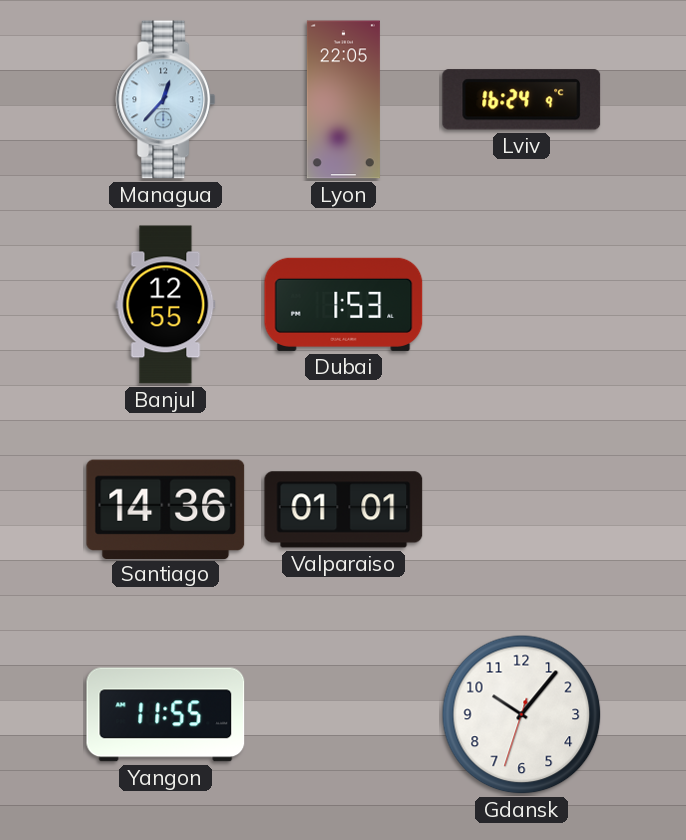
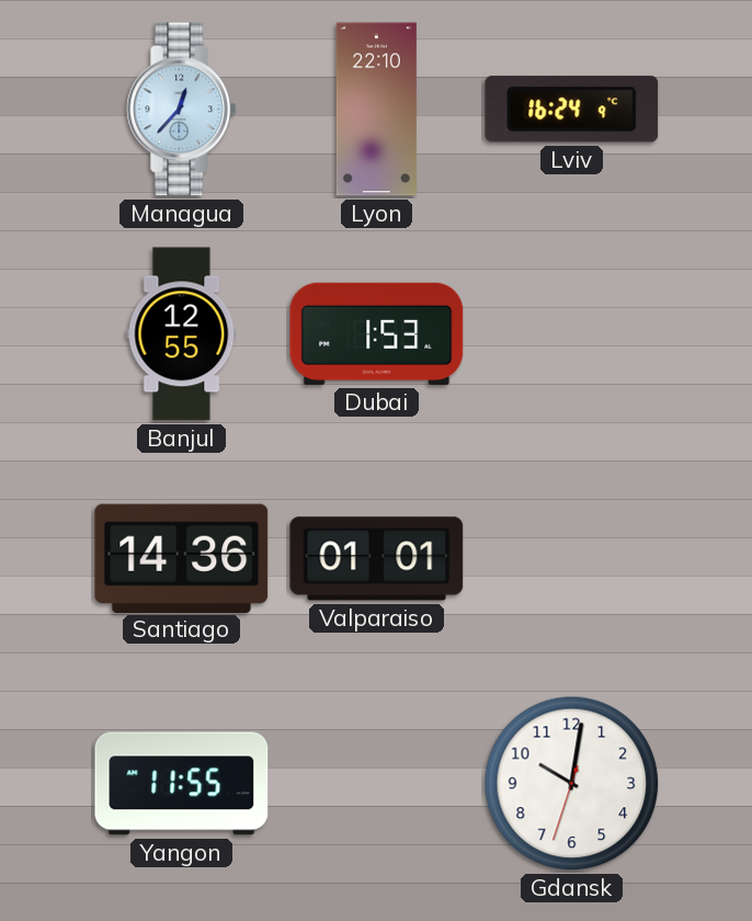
Lyon: 22:05 -> 22:10 (376, 110)
Gdansk: 10:06 -> 10:01 (572, 784)
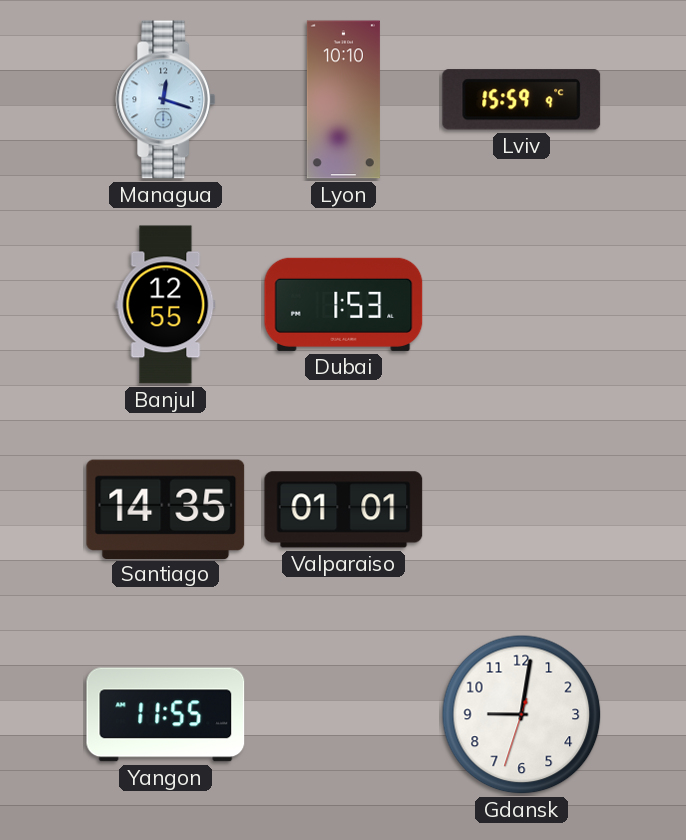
Managua: 12:37 -> 12:18 (166, 100)
Lyon: 22:10 -> 10:10 (343, 100)
Lviv: 16:24 -> 15:59 (522, 100)
Santiago: 14:36 -> 14:35 (166, 509)
Gdansk: 10:01 -> 9:01 (522, 715)
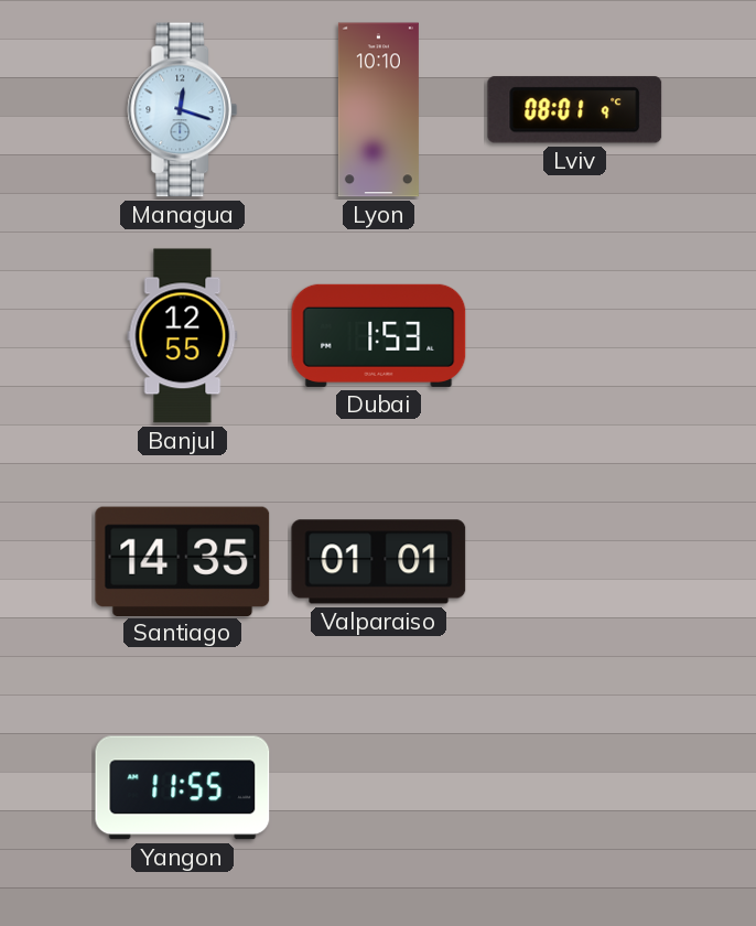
Lviv: 15:59 -> 08:01 (575, 110)
Gdansk: 9:01 -> none (522, 715)
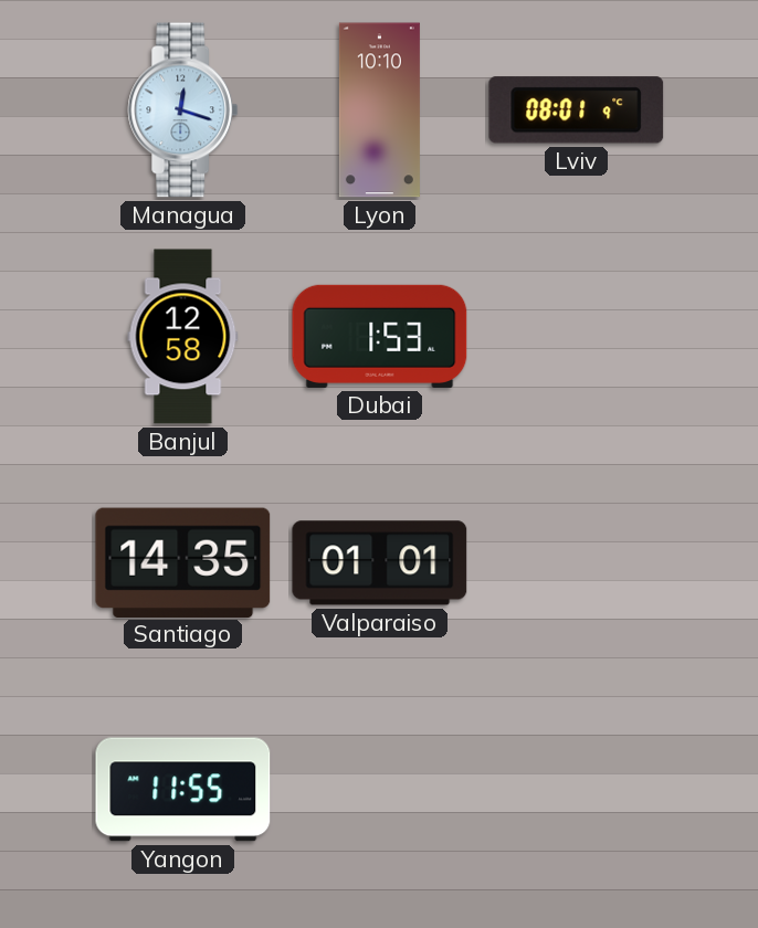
Banjul: 12:55 -> 12:58 (183, 337)
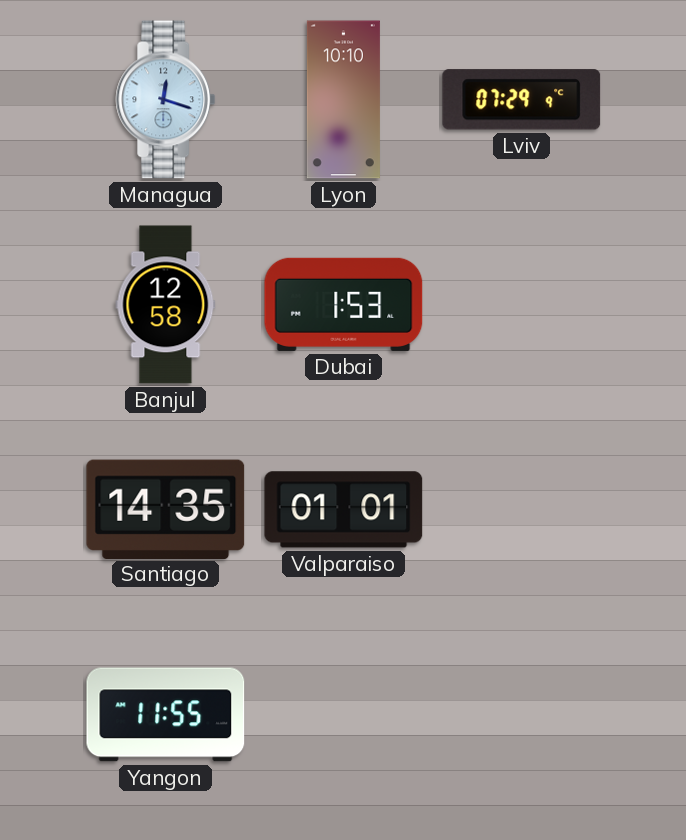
Lviv: 08:01 -> 07:29 (522, 100)
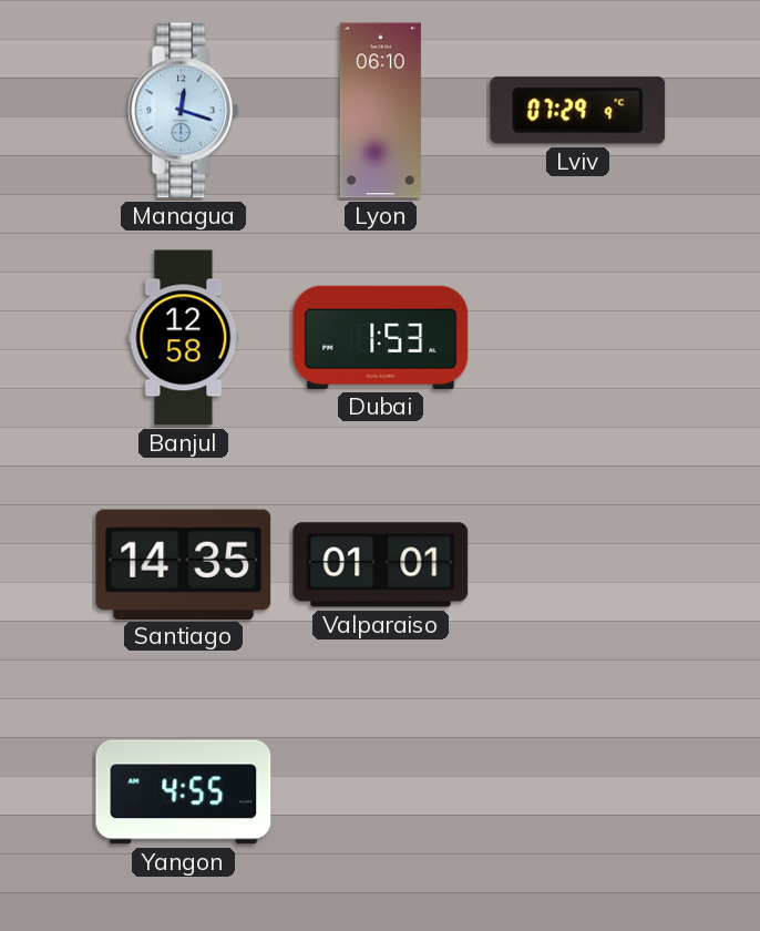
Lyon: 10:10 -> 06:10 (380, 111)
Yangon: 11:55 -> 4:55 (184, 792)
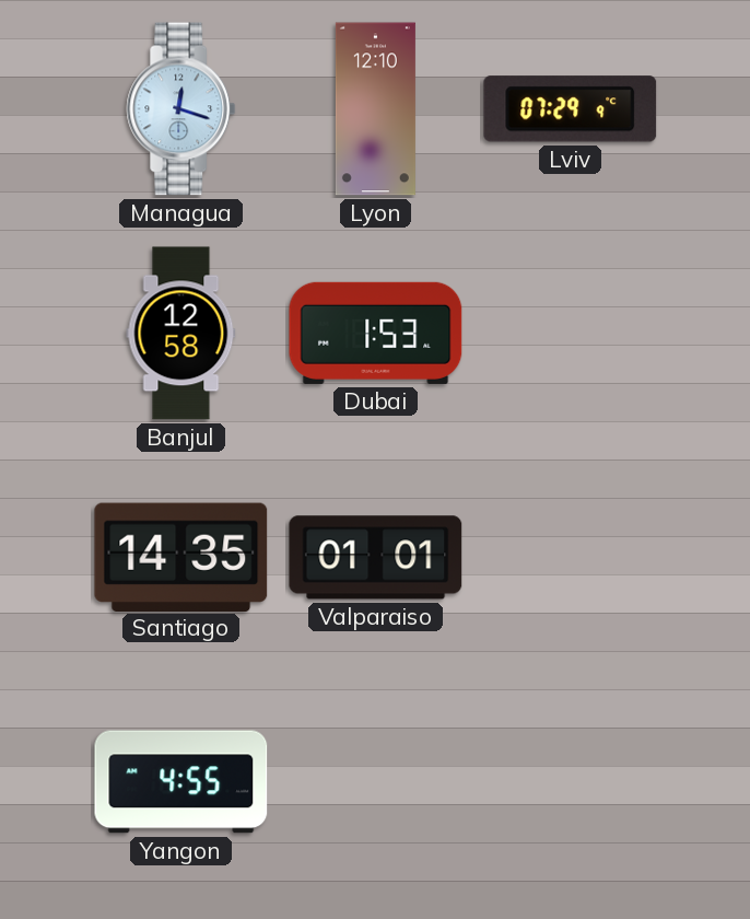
Lyon: 06:10 -> 12:10 (375, 109)
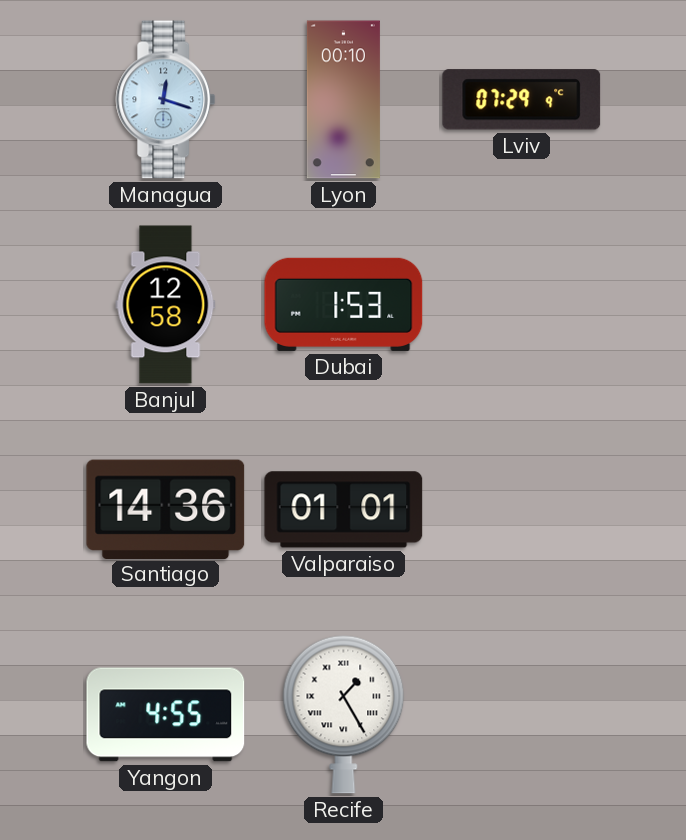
Lyon: 12:10 -> 00:10 (343, 100)
Santiago: 14:35 -> 14:36 (166, 509)
Recife: none -> 1:25 (344, 714)
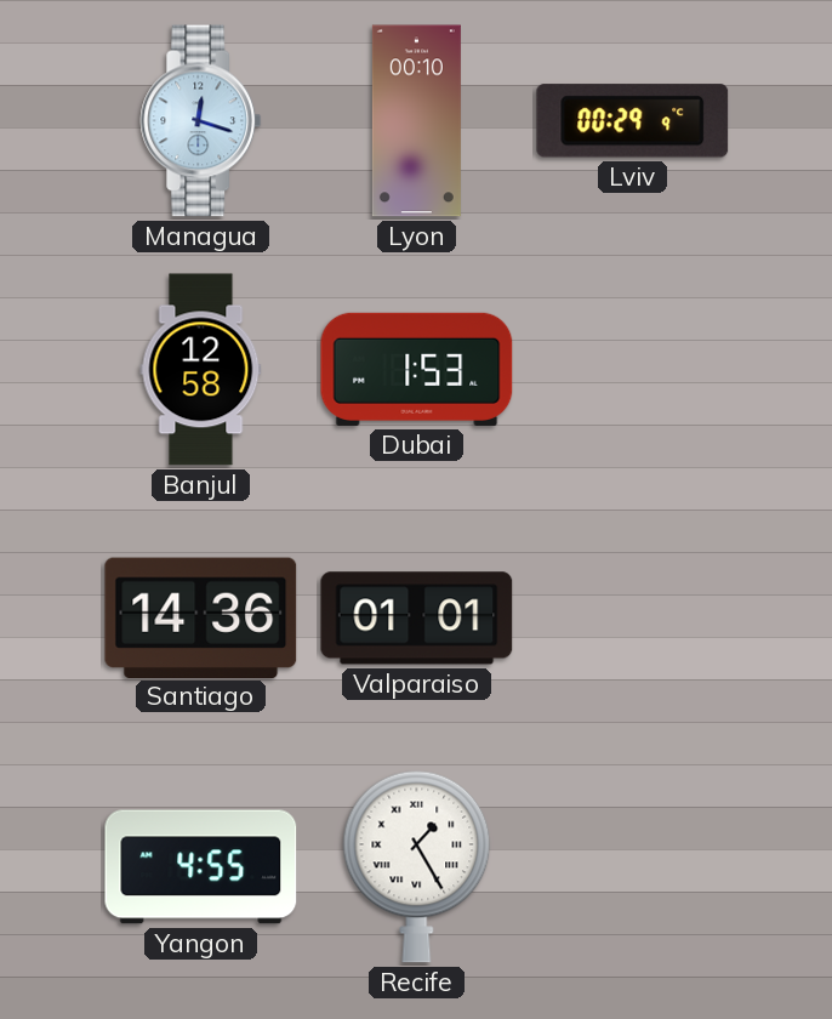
Lviv: 07:29 -> 00:29 (633, 121)
